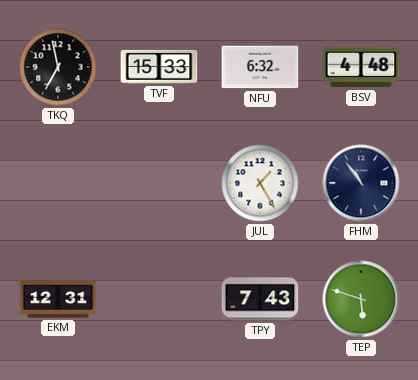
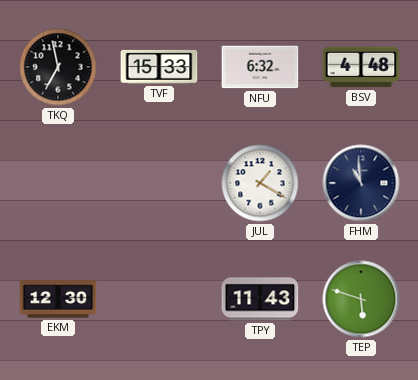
JUL: 1:25 -> 1:20 (260, 183)
FHM: 10:54 -> 10:59 (361, 183)
EKM: 12:31 -> 12:30 (58, 299)
TPY: 7:43 -> 11:43 (260, 299)
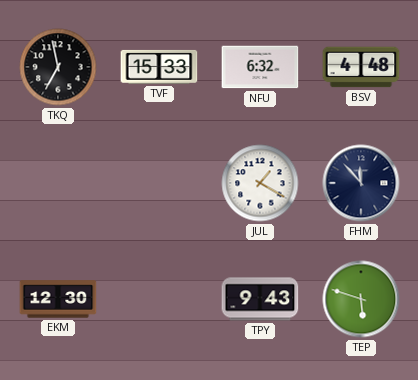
FHM: 10:59 -> 11:53 (361, 183)
TPY: 11:43 -> 9:43 (260, 299)
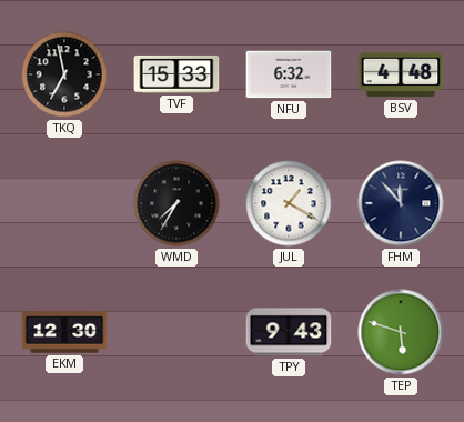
WMD: none -> 7:35 (176, 203)
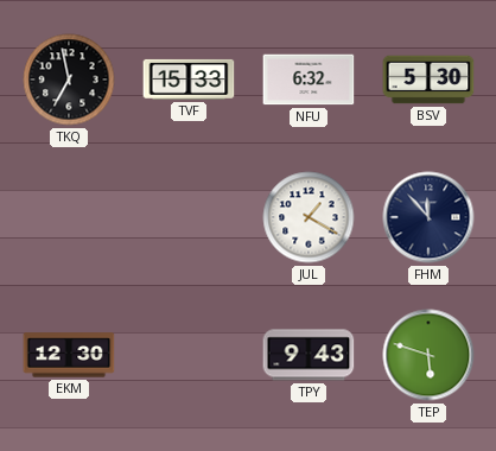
BSV: 4:48 -> 5:30 (428, 80)
WMD: 7:35 -> none (176, 203)
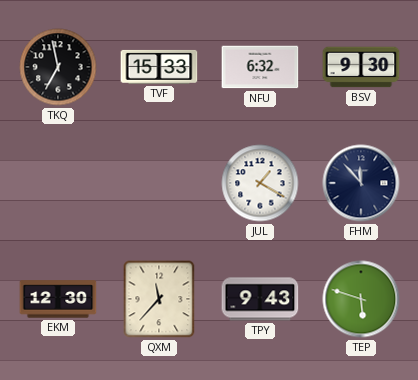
BSV: 5:30 -> 9:30 (361, 67)
QXM: none -> 11:37 (159, 299)
